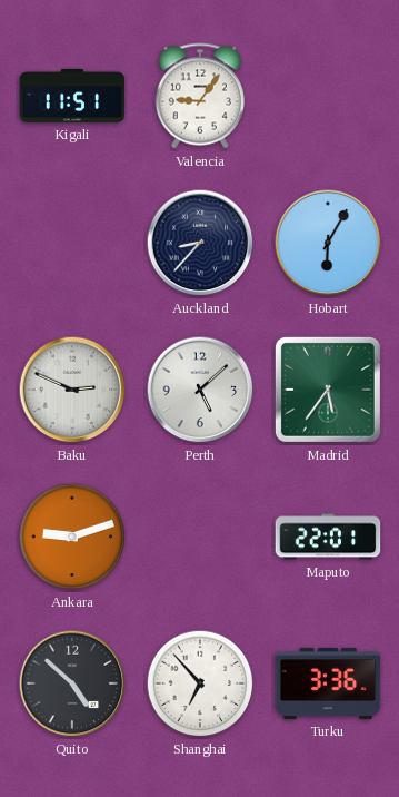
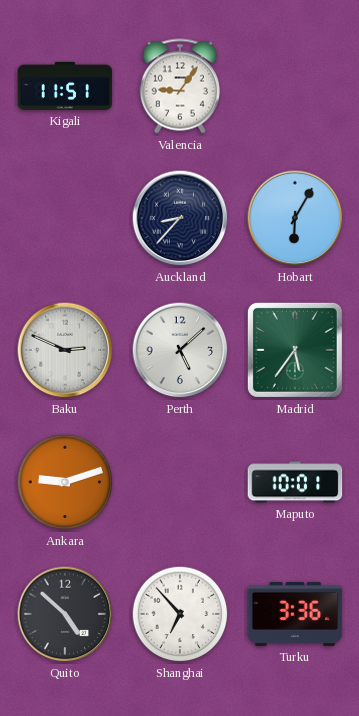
Maputo: 22:01 -> 10:01 (295, 482)
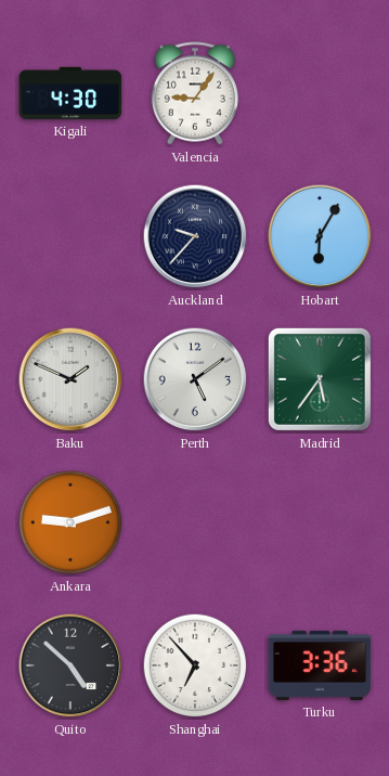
Kigali: 11:51 -> 4:30 (70, 93)
Auckland: 8:37 -> 9:37 (195, 236)
Baku: 2:49 -> 1:49 (70, 379)
Perth: 5:08 -> 5:09 (195, 379)
Maputo: 10:01 -> none (295, 482)
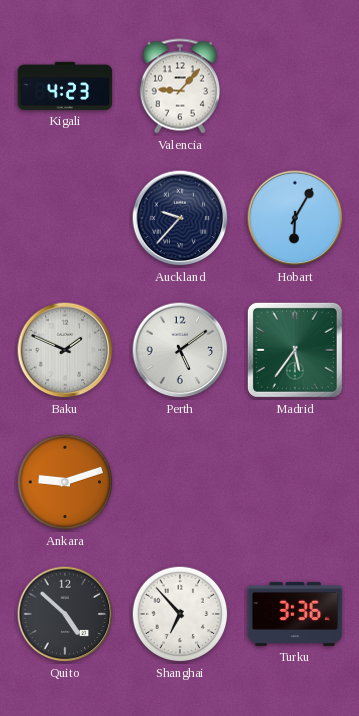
Kigali: 4:30 -> 4:23 (65, 86)
Valencia: 9:06 -> 9:07 (180, 86)
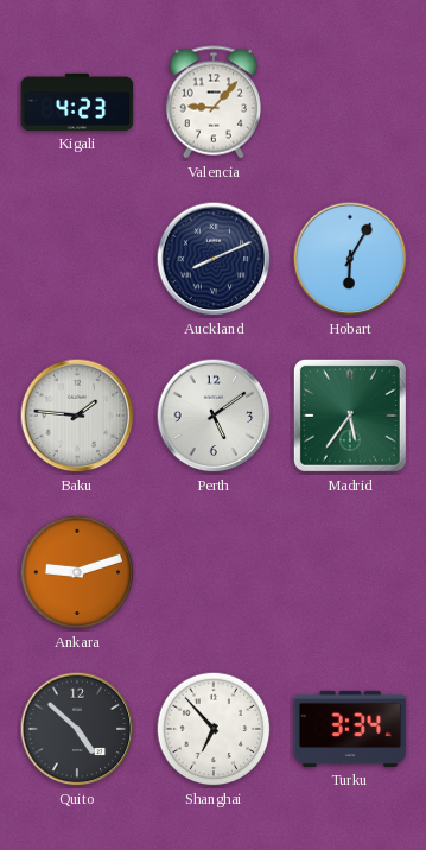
Auckland: 9:37 -> 8:11 (214, 259)
Baku: 1:49 -> 1:46 (77, 416)
Turku: 3:36 -> 3:34 (350, 729)
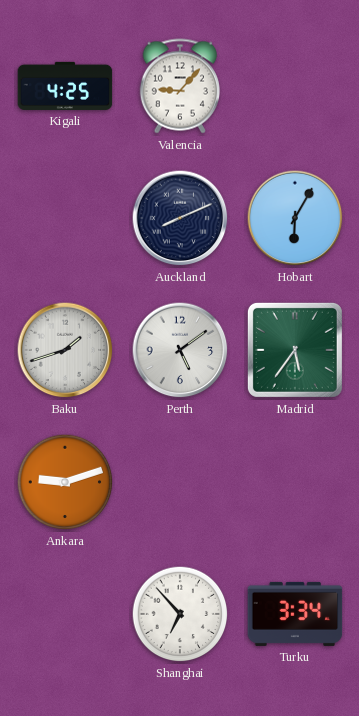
Kigali: 4:23 -> 4:25 (65, 86)
Baku: 1:46 -> 1:42 (65, 350)
Quito: 4:52 -> none (77, 729)
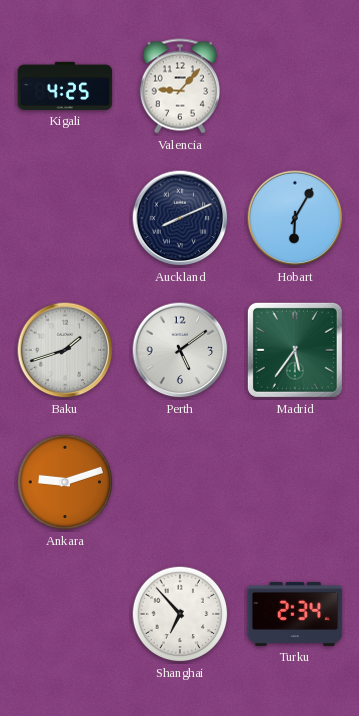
Turku: 3:34 -> 2:34 (295, 614)
